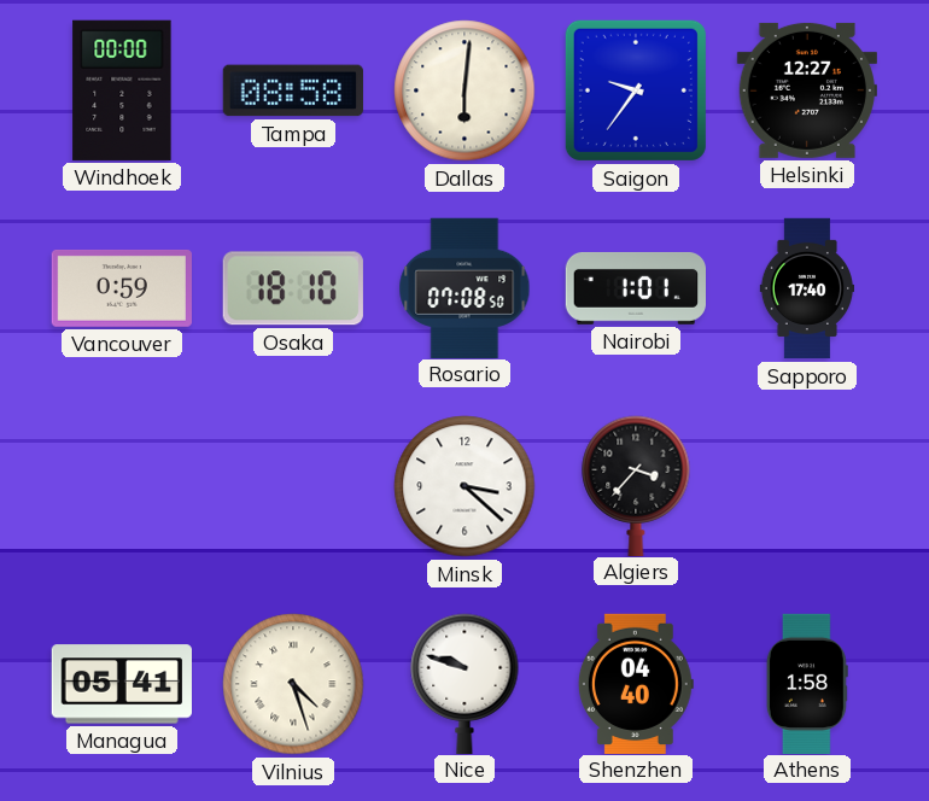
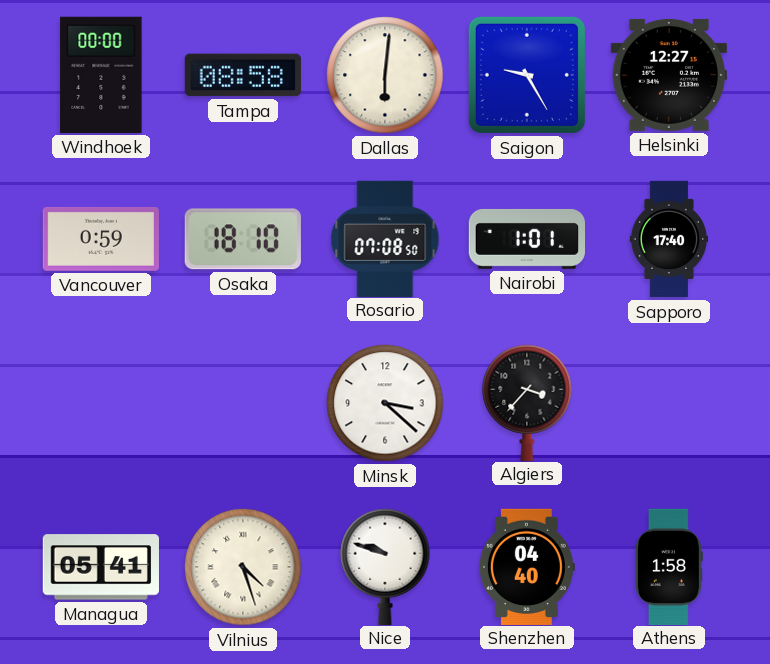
Saigon: 9:36 -> 9:25 (527, 75)
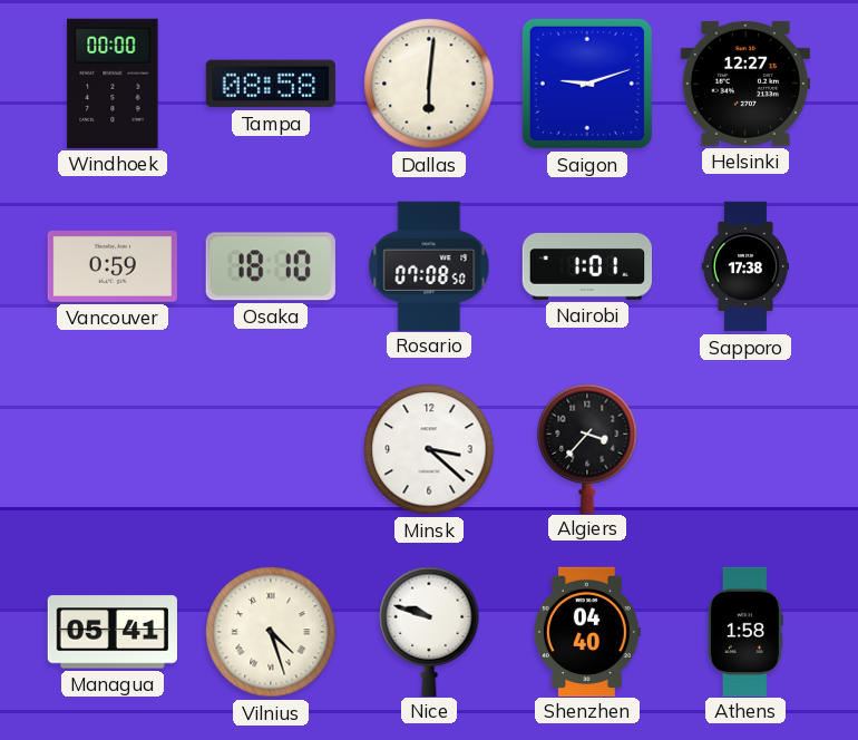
Saigon: 9:25 -> 9:12 (587, 84)
Sapporo: 17:40 -> 17:38 (744, 266)
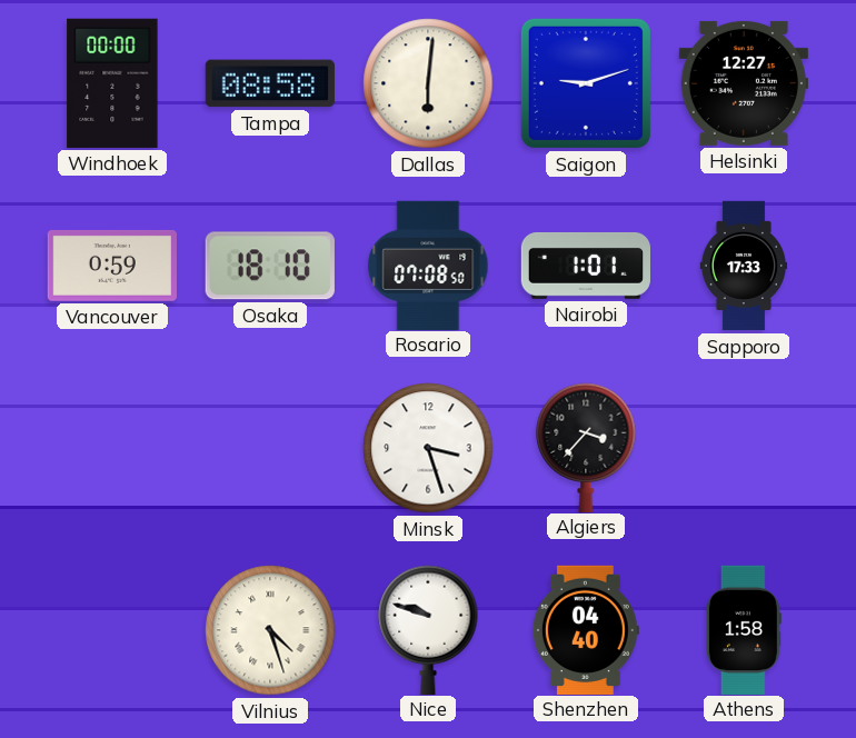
Sapporo: 17:38 -> 17:33 (743, 266)
Minsk: 3:22 -> 3:27 (428, 448)
Managua: 05:41 -> none (113, 632)
